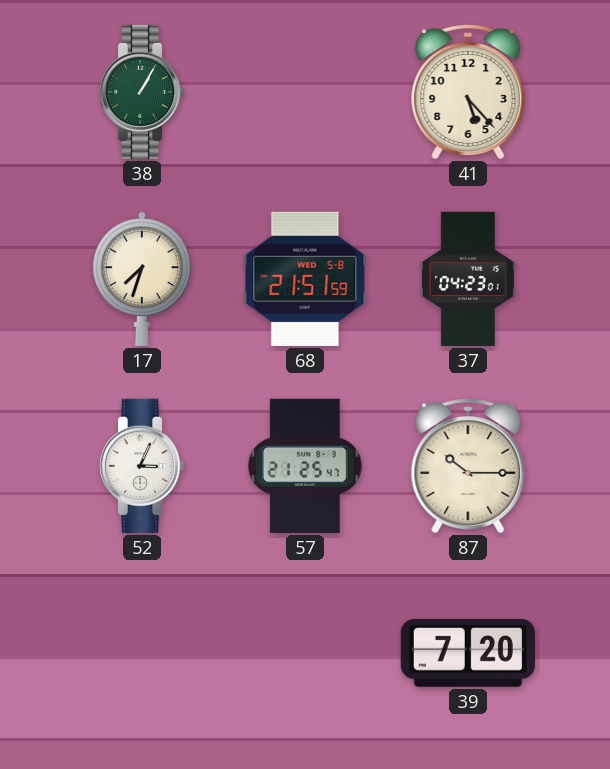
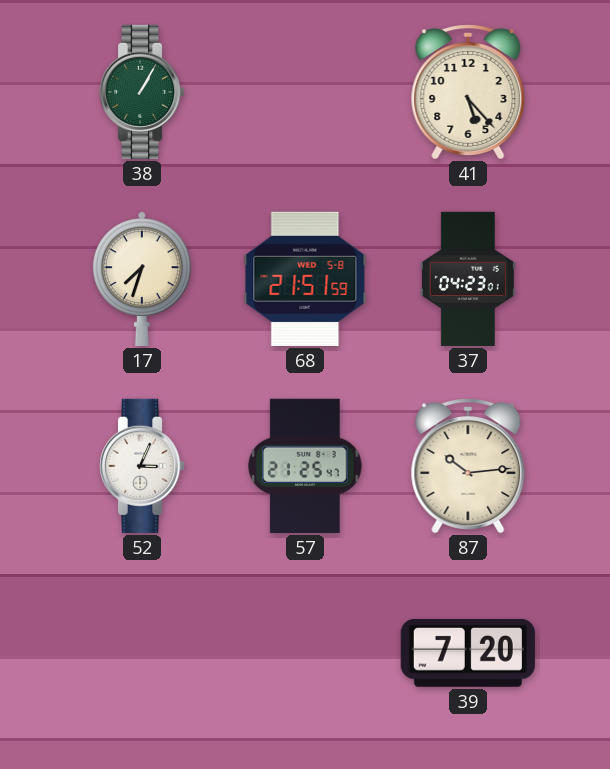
87: 10:15 -> 10:14 (468, 466)
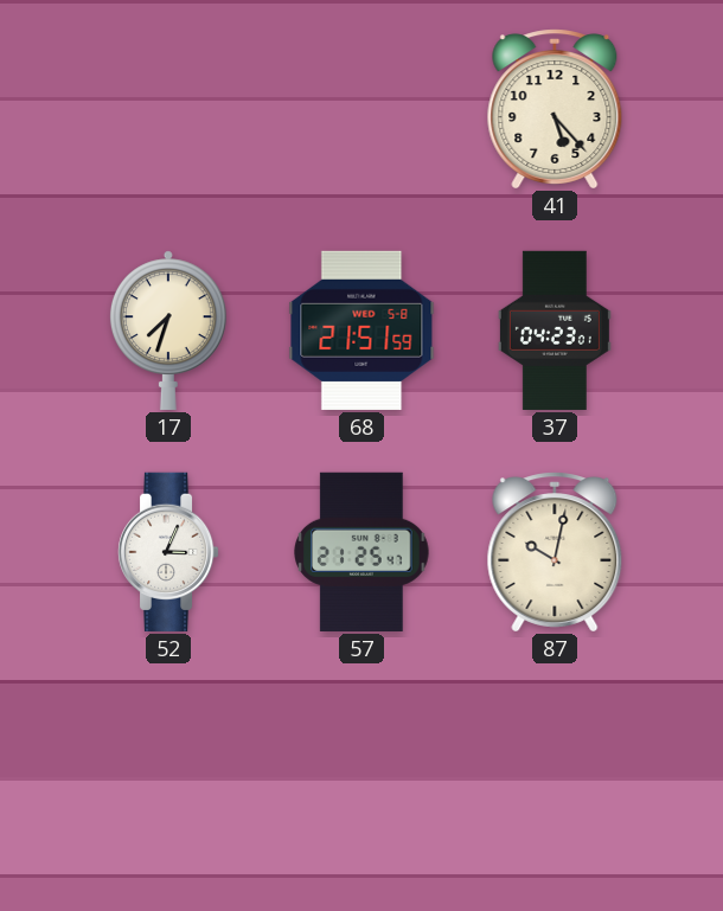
38: 1:05 -> none (142, 92)
87: 10:14 -> 10:02 (555, 552)
39: 7:20 -> none (468, 653)
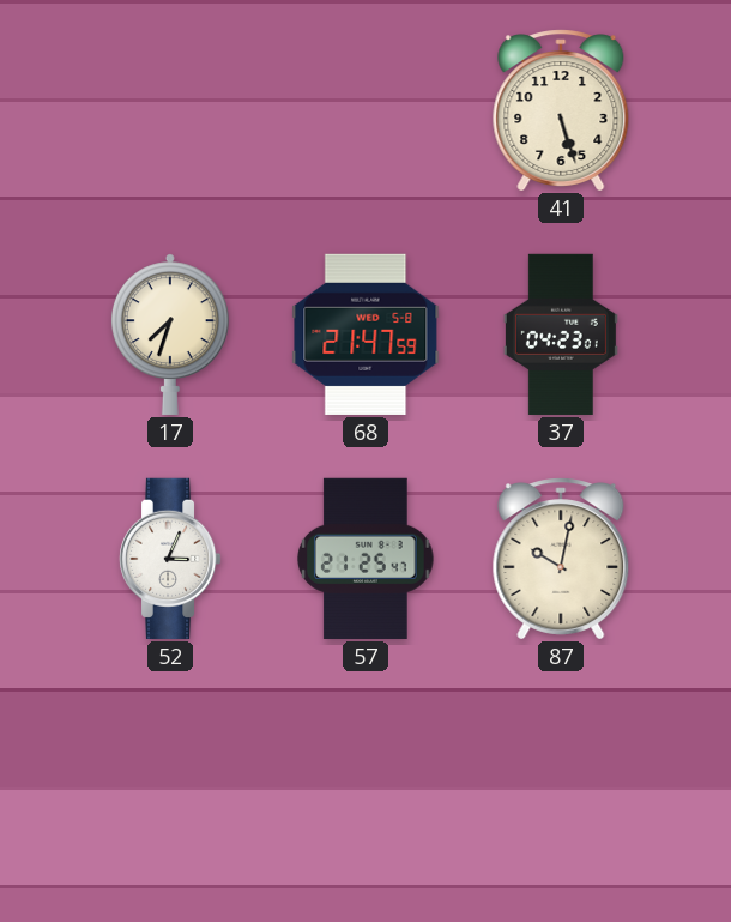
41: 5:23 -> 5:27 (561, 110)
68: 21:51 -> 21:47 (365, 335)
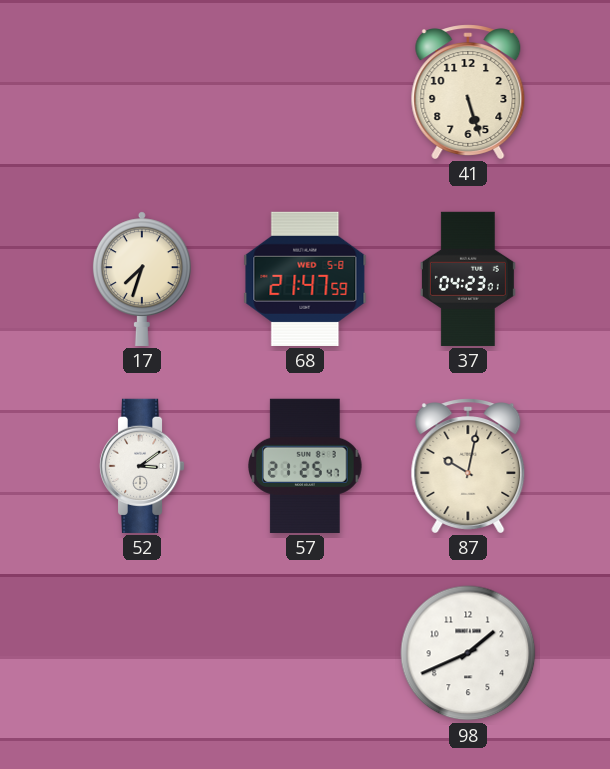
52: 3:04 -> 3:09 (142, 466)
98: none -> 1:41 (468, 653)
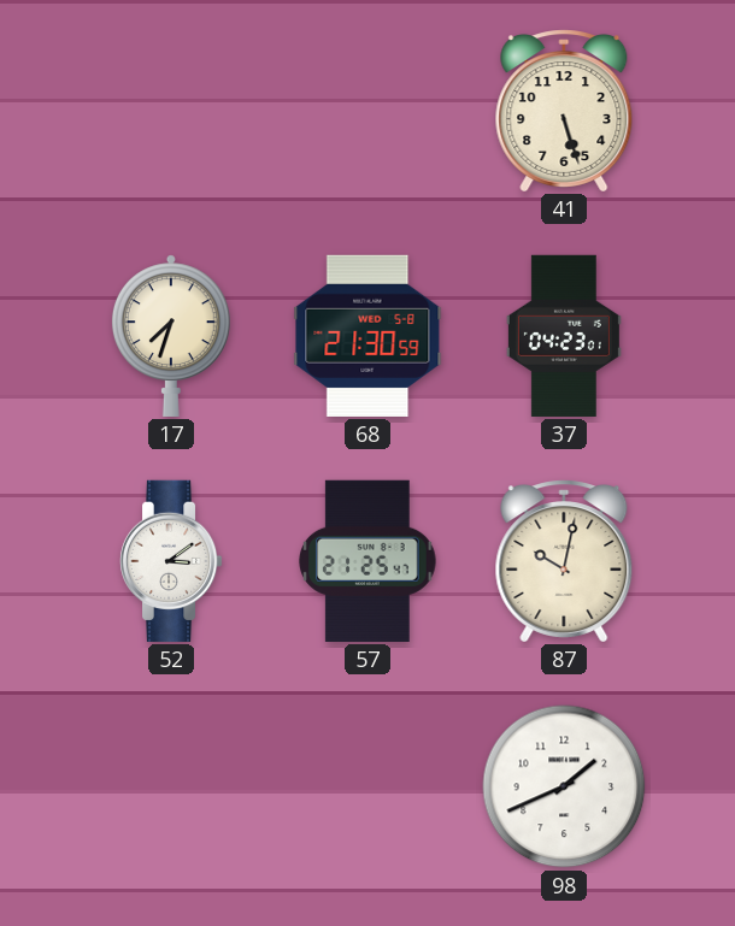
68: 21:47 -> 21:30 (367, 336)
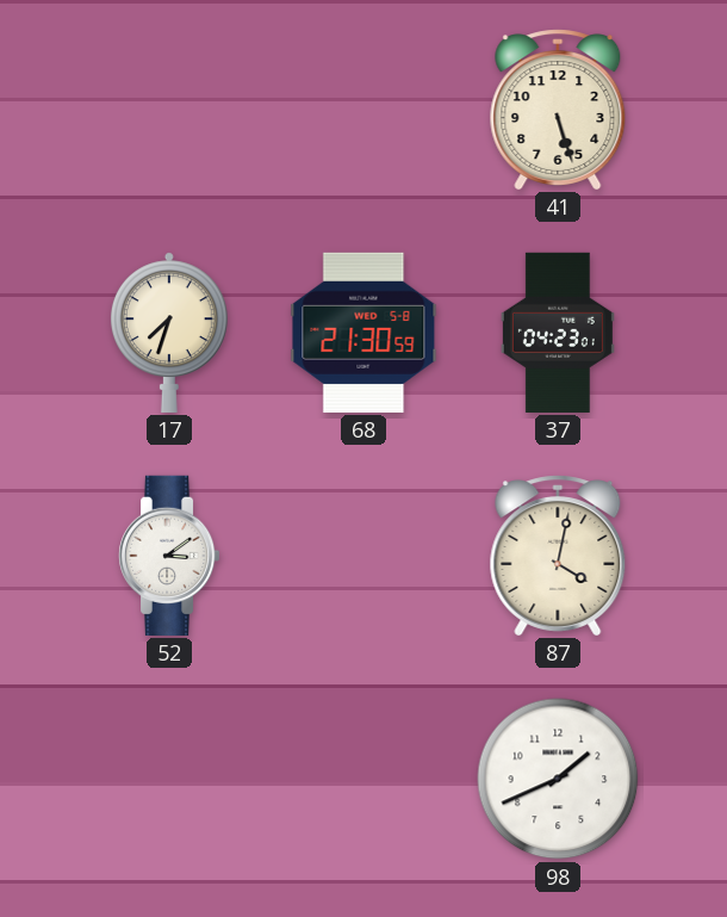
57: 21:25 -> none (367, 561)
87: 10:02 -> 4:02 (558, 556)
